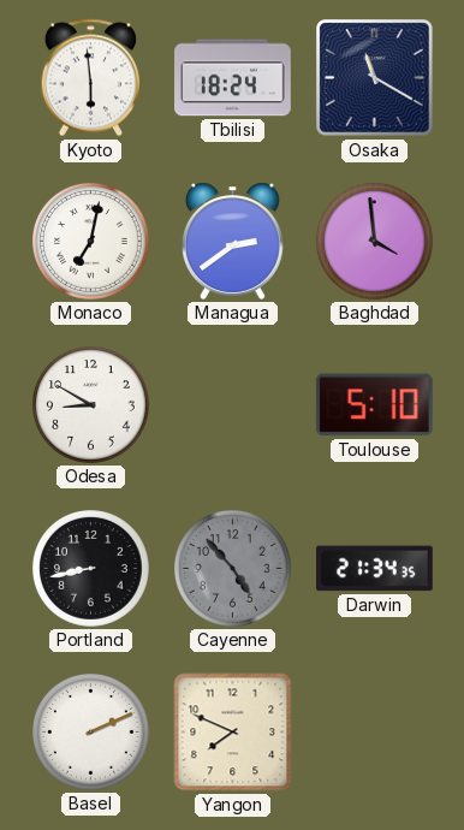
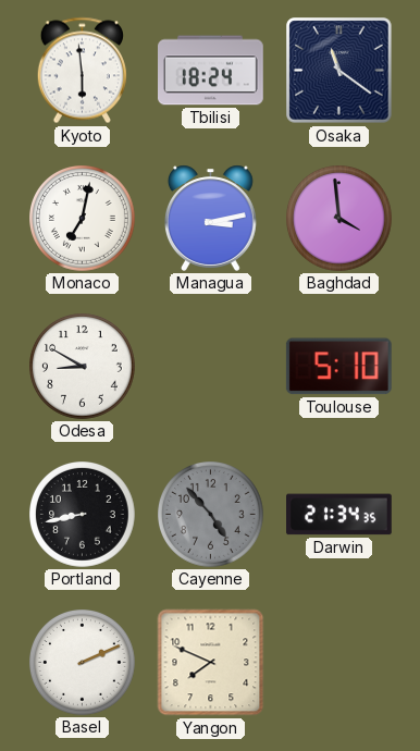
Osaka: 11:20 -> 11:21 (339, 71)
Managua: 2:39 -> 3:13 (210, 218)
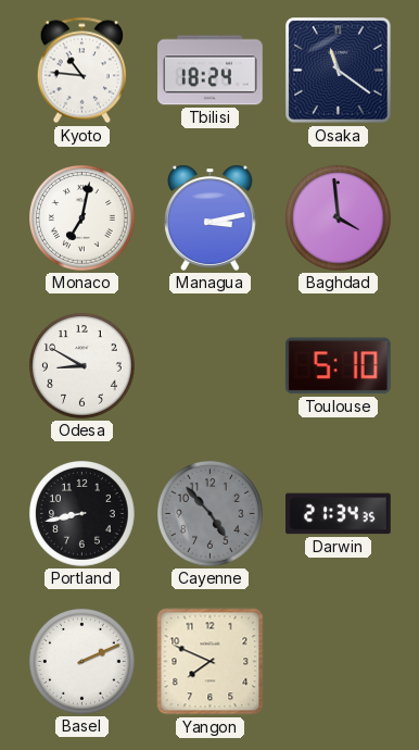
Kyoto: 5:59 -> 10:46 (81, 71)
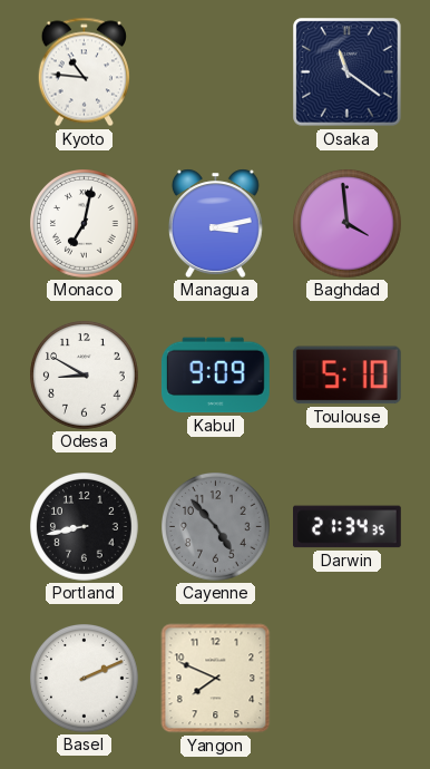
Tbilisi: 18:24 -> none (211, 71)
Kabul: none -> 9:09 (216, 376)
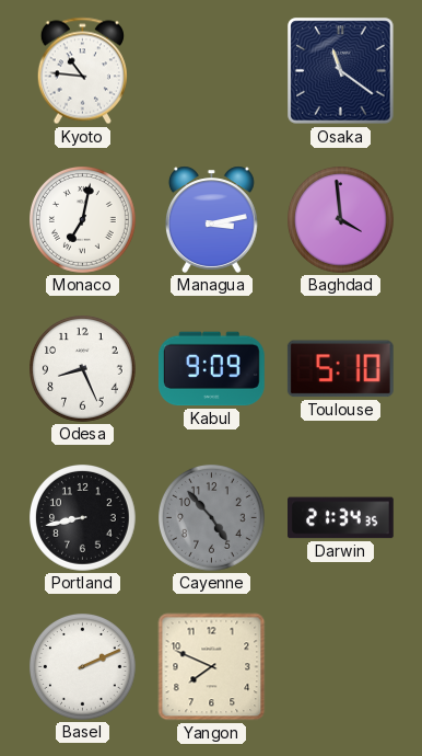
Odesa: 8:50 -> 8:26 (83, 369)
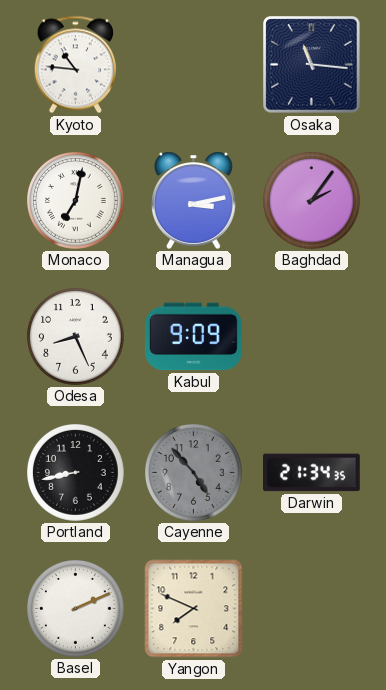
Osaka: 11:21 -> 11:16 (312, 65)
Baghdad: 3:59 -> 2:06 (312, 201)
Toulouse: 5:10 -> none (340, 369)
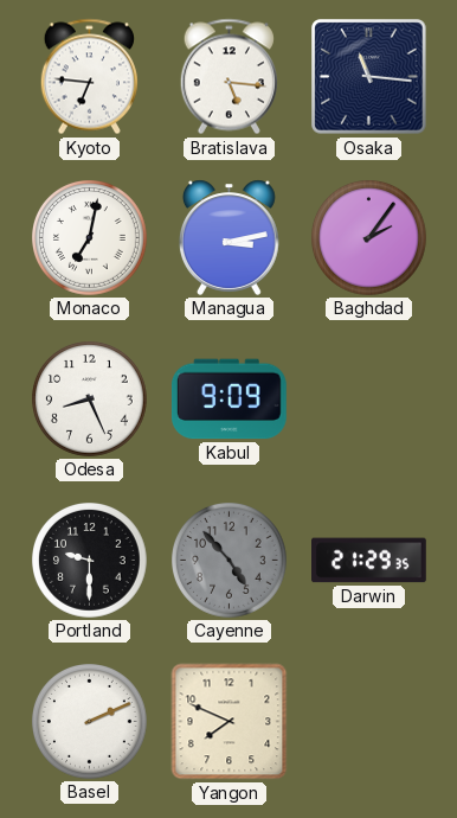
Kyoto: 10:46 -> 6:46 (89, 77)
Bratislava: none -> 5:16 (228, 77)
Portland: 8:43 -> 9:30 (90, 561)
Darwin: 21:34 -> 21:29 (369, 561)
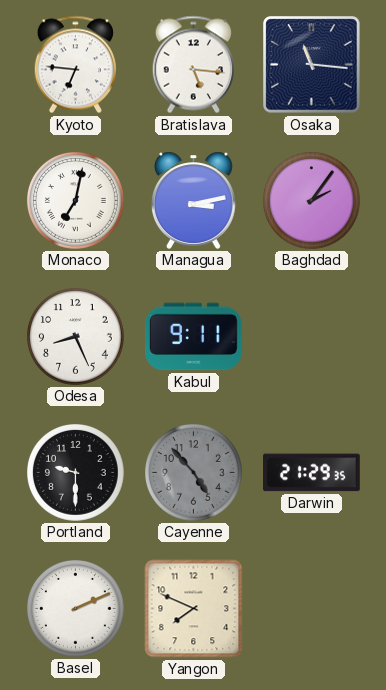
Kabul: 9:09 -> 9:11 (194, 337)
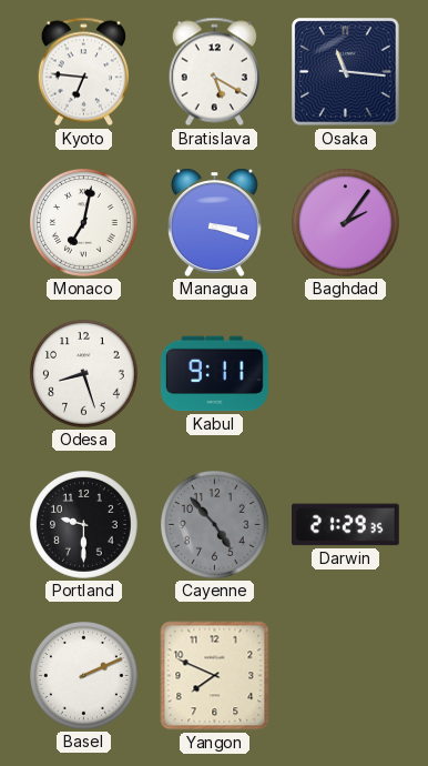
Bratislava: 5:16 -> 5:20 (214, 72)
Managua: 3:13 -> 3:18 (214, 222)
Odesa: 8:26 -> 8:27 (84, 374)
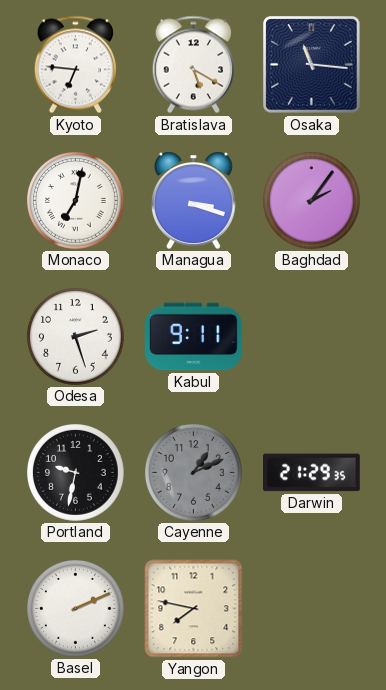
Odesa: 8:27 -> 2:27 (76, 337)
Portland: 9:30 -> 9:32 (76, 473)
Cayenne: 4:53 -> 1:11 (194, 473)
Yangon: 7:49 -> 7:47 (194, 609)
